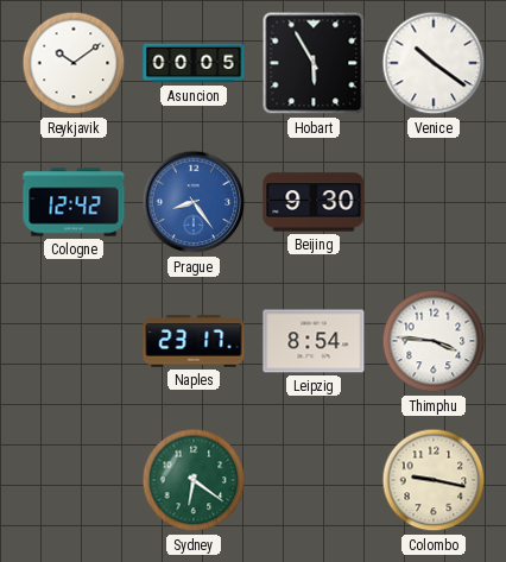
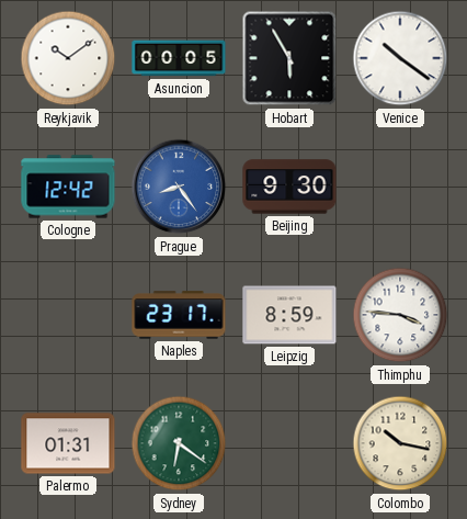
Leipzig: 8:54 -> 8:59 (289, 315)
Palermo: none -> 01:31 (68, 443)
Colombo: 9:17 -> 10:17 (400, 443)
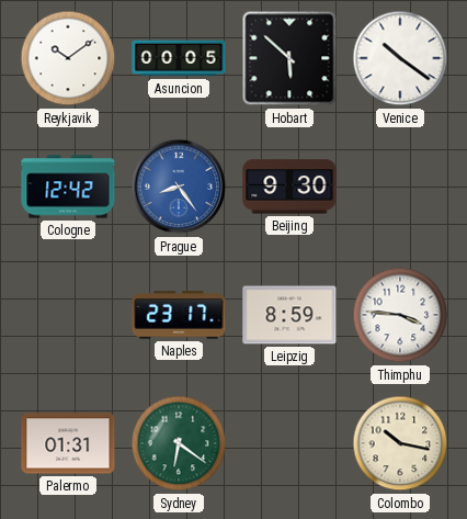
Hobart: 5:55 -> 5:52 (289, 58)
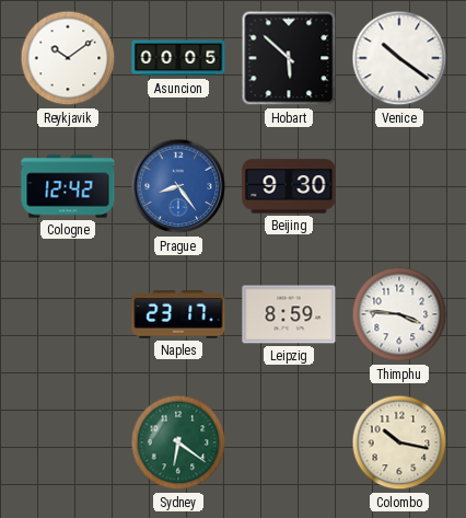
Palermo: 01:31 -> none (68, 443)
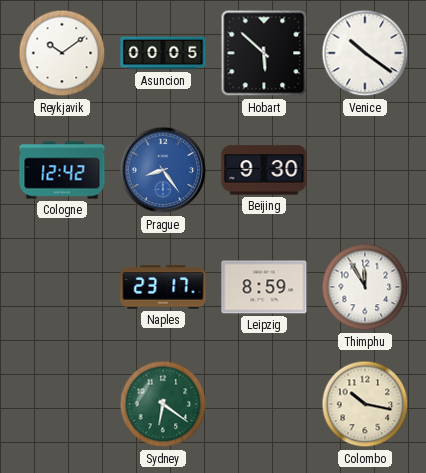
Thimphu: 3:46 -> 11:55 (365, 287)
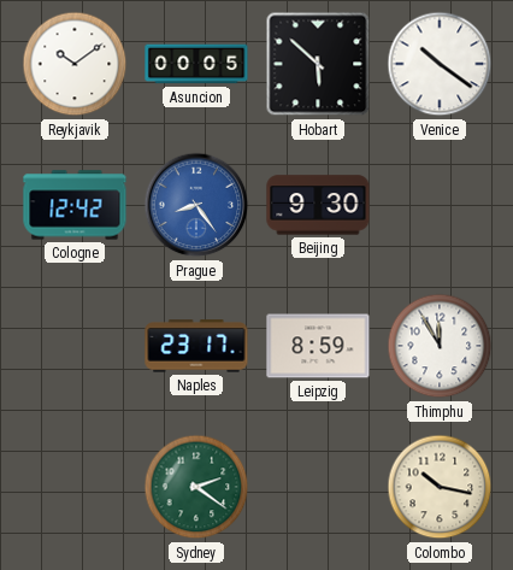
Sydney: 6:21 -> 2:21 (196, 487)
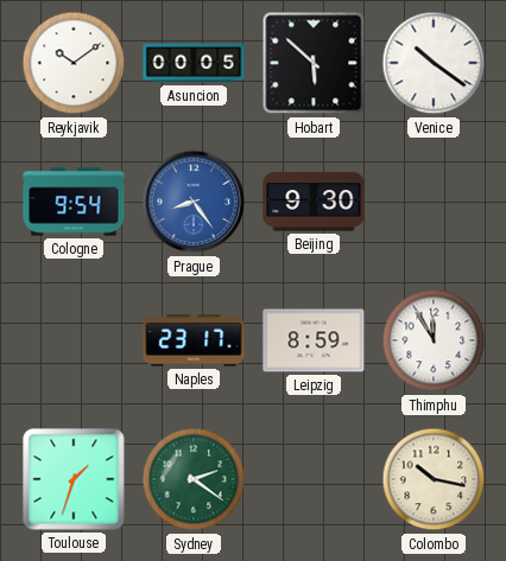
Cologne: 12:42 -> 9:54 (74, 202)
Toulouse: none -> 1:33 (74, 479)
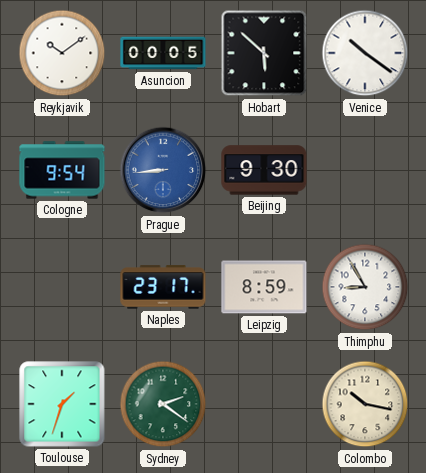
Prague: 8:24 -> 8:44 (163, 170)
Thimphu: 11:55 -> 8:55 (365, 287)
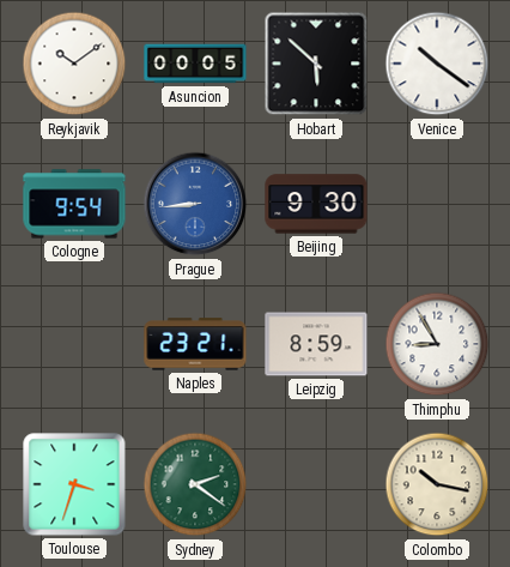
Naples: 23:17 -> 23:21 (195, 344)
Toulouse: 1:33 -> 3:33 (74, 484)
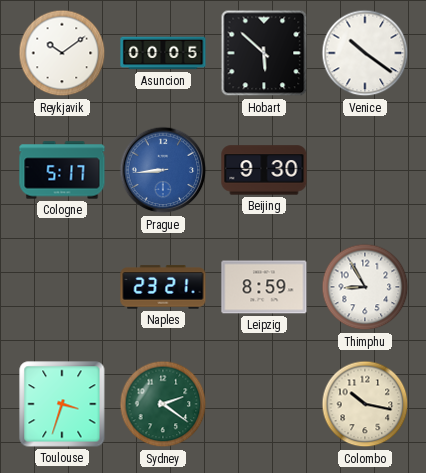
Cologne: 9:54 -> 5:17 (62, 170)
